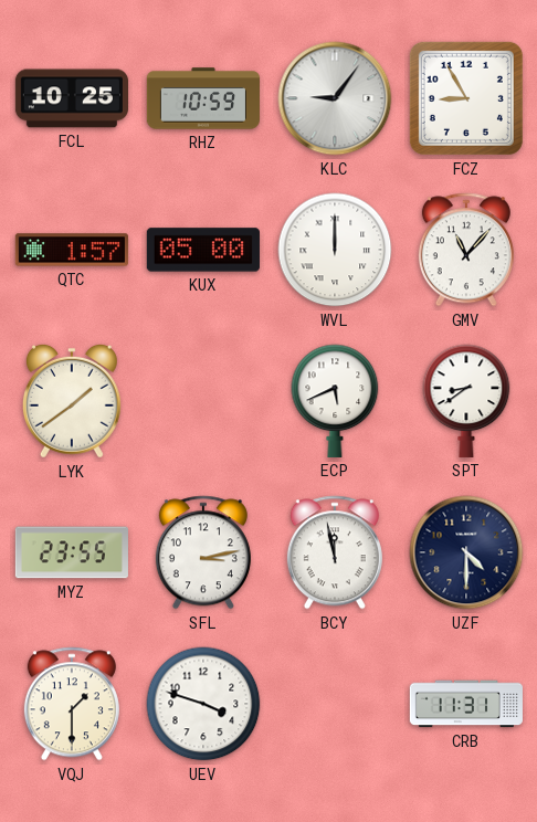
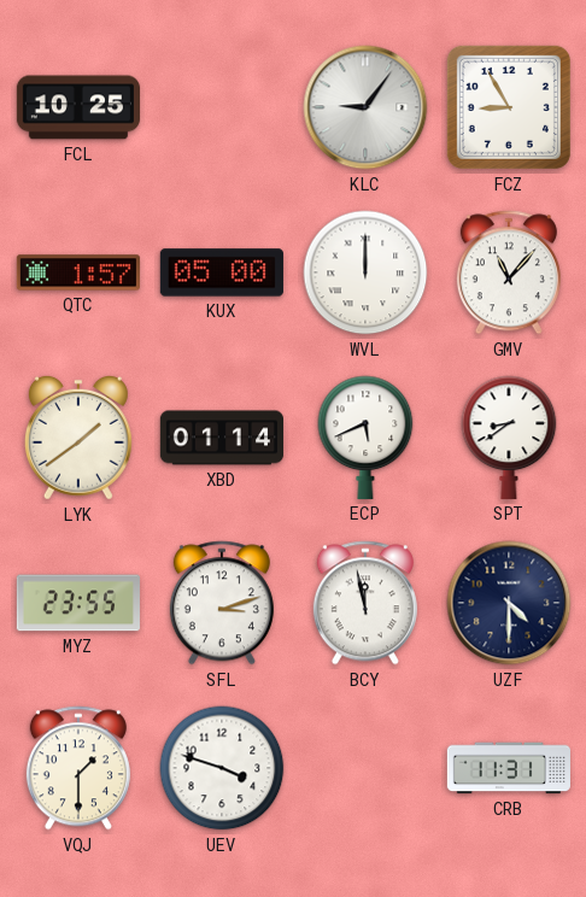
RHZ: 10:59 -> none (202, 98)
XBD: none -> 01:14 (221, 438)
SFL: 3:13 -> 3:12 (222, 603)
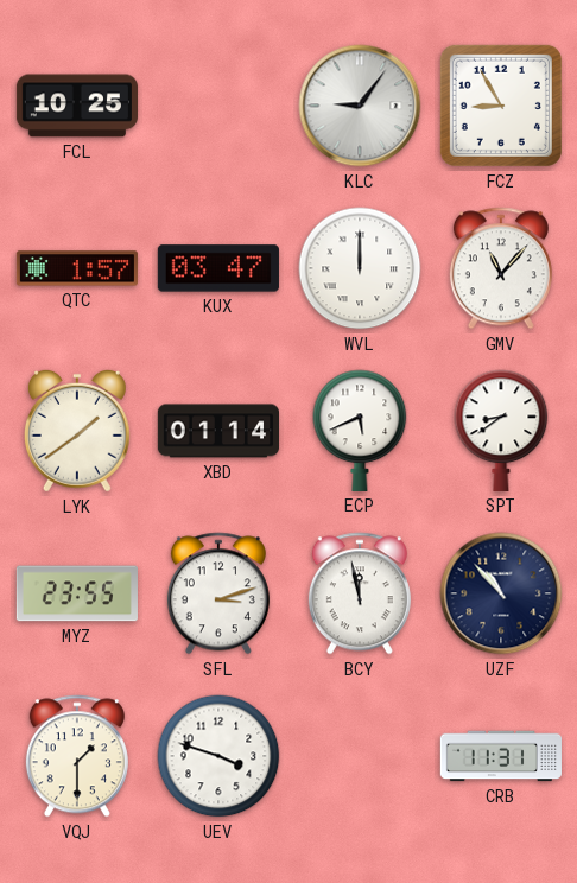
KUX: 05:00 -> 03:47 (218, 268)
UZF: 4:30 -> 10:53 (501, 593)
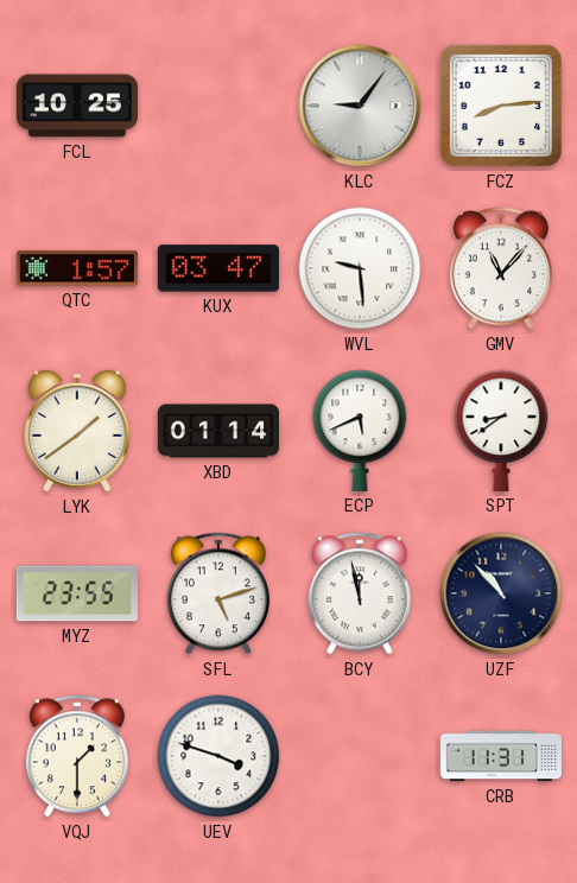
FCZ: 8:55 -> 8:14 (501, 106)
WVL: 12:00 -> 9:29 (360, 268)
SFL: 3:12 -> 5:12 (218, 593)
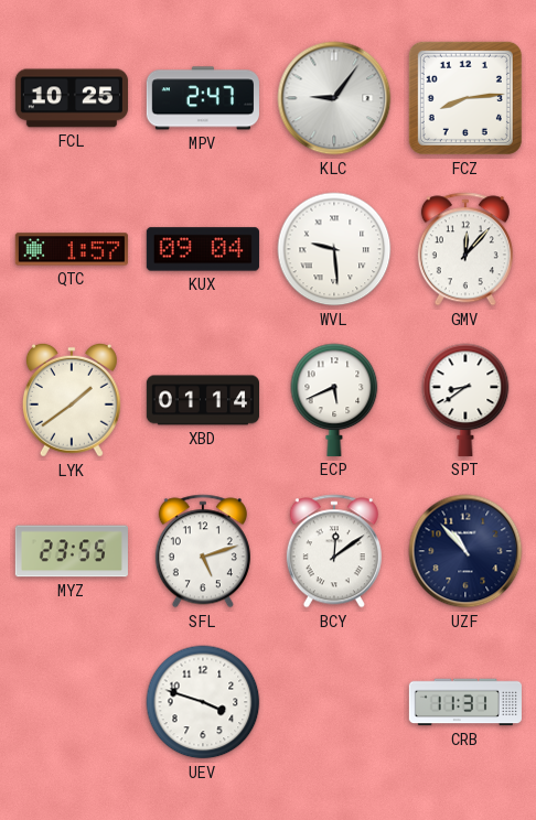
MPV: none -> 2:47 (203, 98)
KUX: 03:47 -> 09:04 (203, 249)
GMV: 11:07 -> 12:07 (465, 249)
BCY: 11:58 -> 12:09 (334, 551)
VQJ: 1:30 -> none (77, 756)
